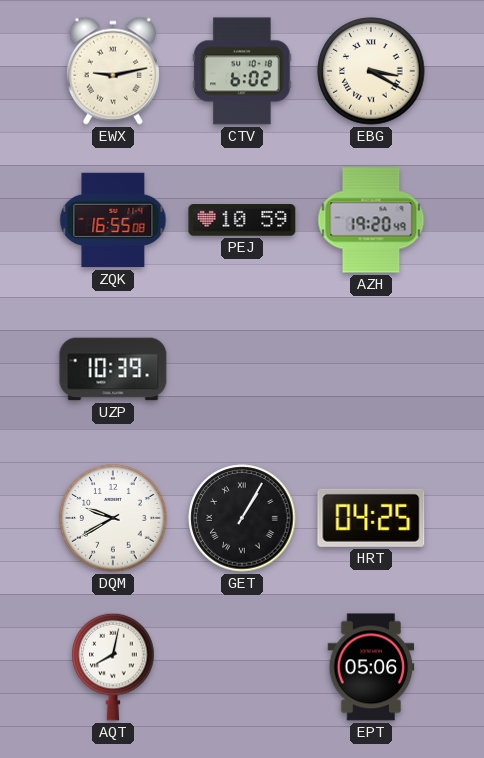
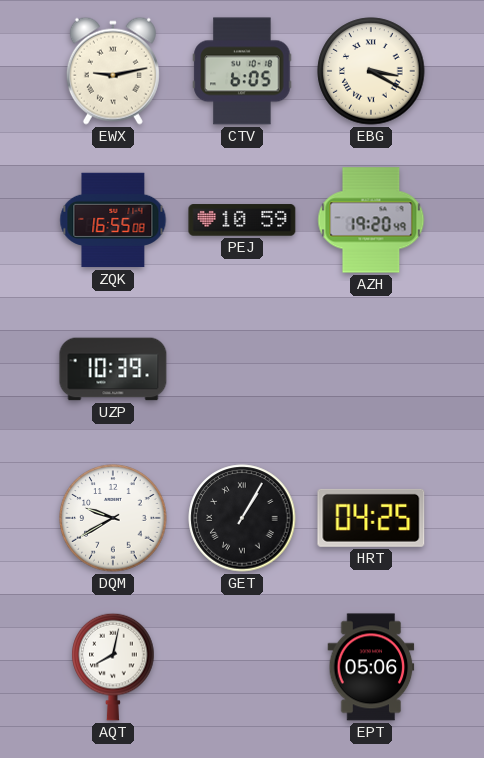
CTV: 6:02 -> 6:05 (242, 71)
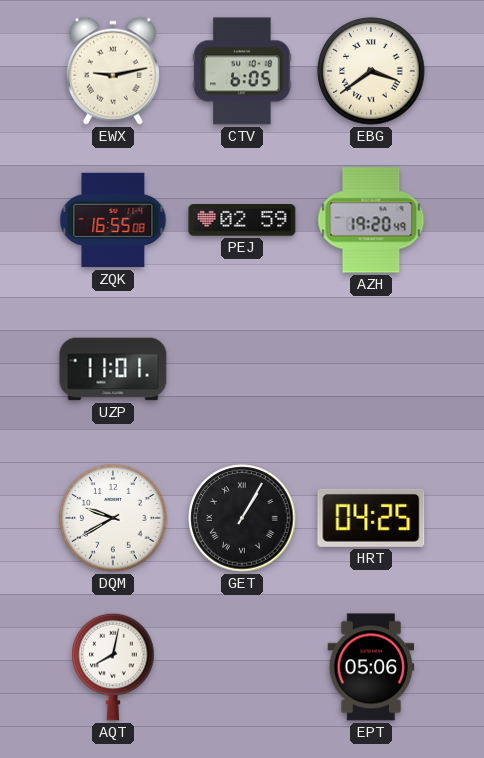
EBG: 3:20 -> 3:39 (371, 71)
PEJ: 10:59 -> 02:59 (242, 220)
UZP: 10:39 -> 11:01 (113, 369)
